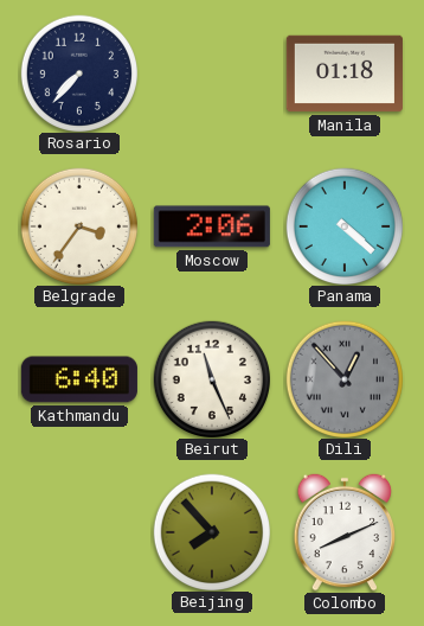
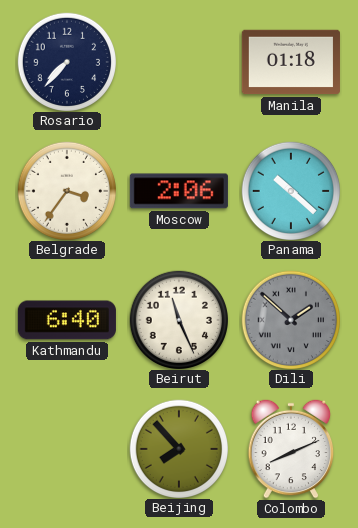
Panama: 4:22 -> 10:22 (290, 190)
Dili: 12:53 -> 1:52 (290, 319)
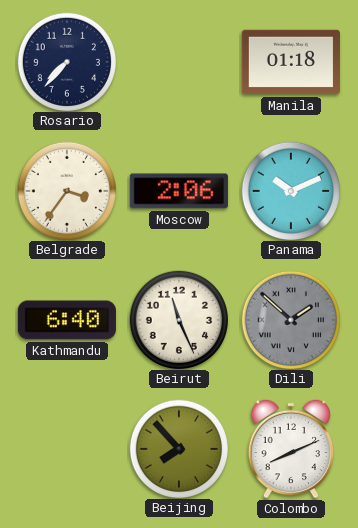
Panama: 10:22 -> 10:11 (290, 190)
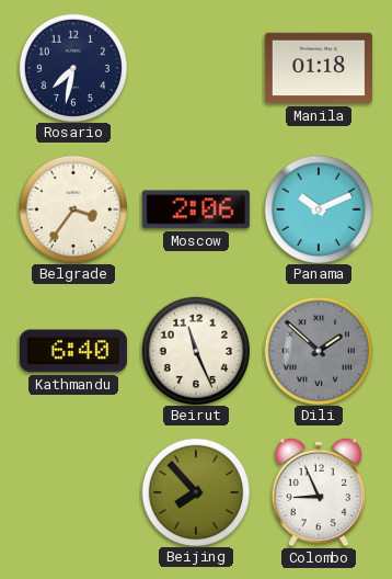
Rosario: 7:37 -> 7:32 (72, 67)
Colombo: 8:11 -> 8:56 (319, 492)
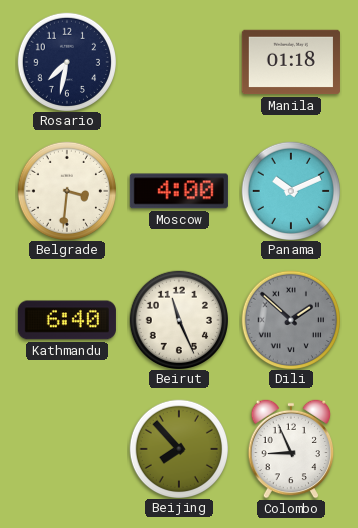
Belgrade: 3:36 -> 3:31 (66, 190)
Moscow: 2:06 -> 4:00 (179, 191)
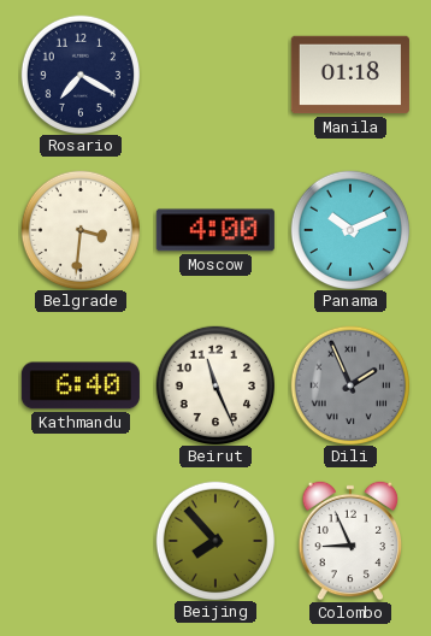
Rosario: 7:32 -> 7:20 (79, 73)
Dili: 1:52 -> 1:56 (349, 384)
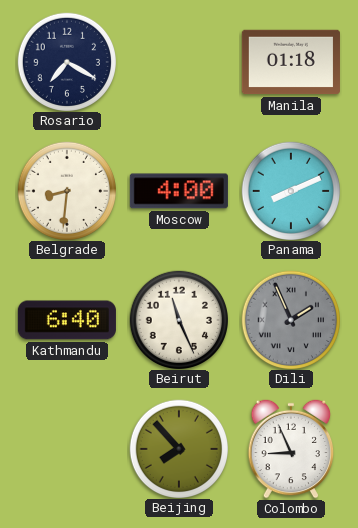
Belgrade: 3:31 -> 8:31 (66, 190)
Panama: 10:11 -> 8:11 (290, 190)
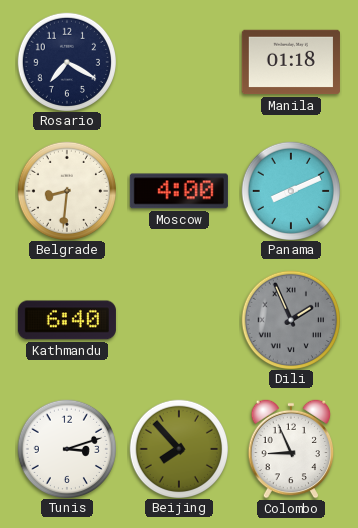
Beirut: 11:26 -> none (178, 319)
Tunis: none -> 3:12 (66, 448)
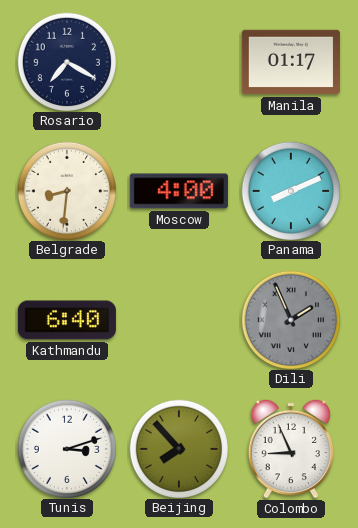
Manila: 01:18 -> 01:17 (291, 62)
